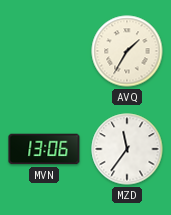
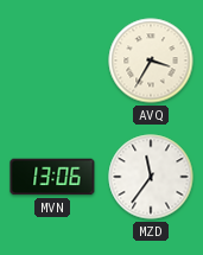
AVQ: 1:35 -> 3:35 (151, 60)
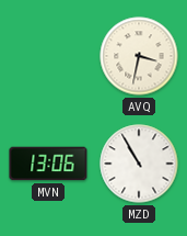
AVQ: 3:35 -> 3:32 (139, 56)
MZD: 11:36 -> 10:55 (139, 164)
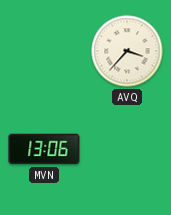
AVQ: 3:32 -> 3:37 (127, 51)
MZD: 10:55 -> none (139, 164)
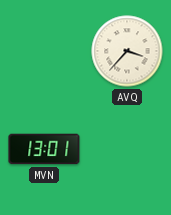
MVN: 13:06 -> 13:01 (44, 149)
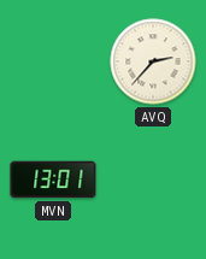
AVQ: 3:37 -> 2:37 (153, 61)
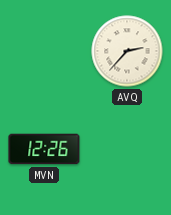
MVN: 13:01 -> 12:26 (44, 149)
